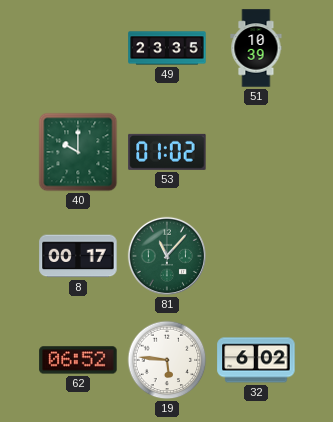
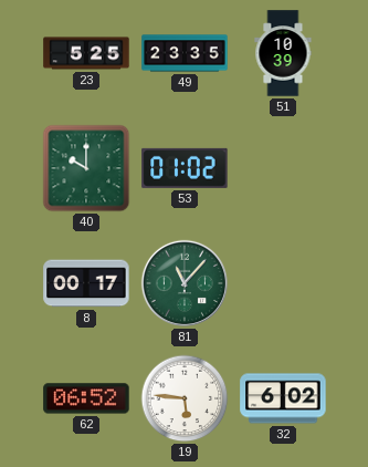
23: none -> 5:25 (86, 53)
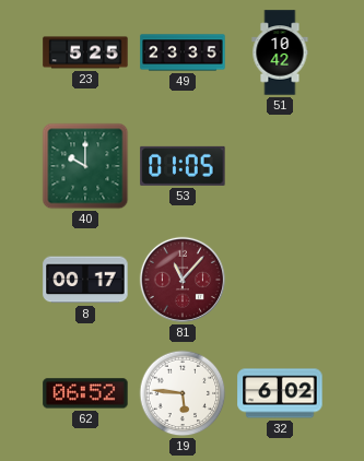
51: 10:39 -> 10:42 (280, 52)
53: 01:02 -> 01:05 (183, 166)
81 dial: green -> burgundy (183, 280)
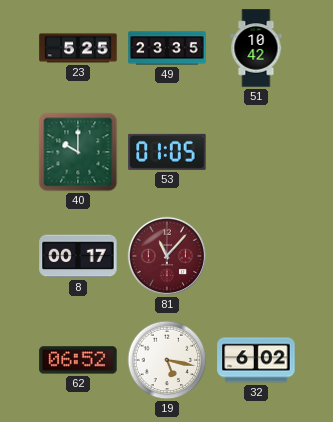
19: 5:46 -> 5:17 (167, 360)
